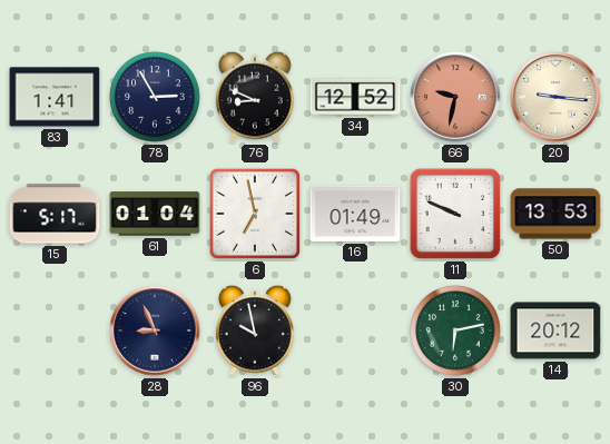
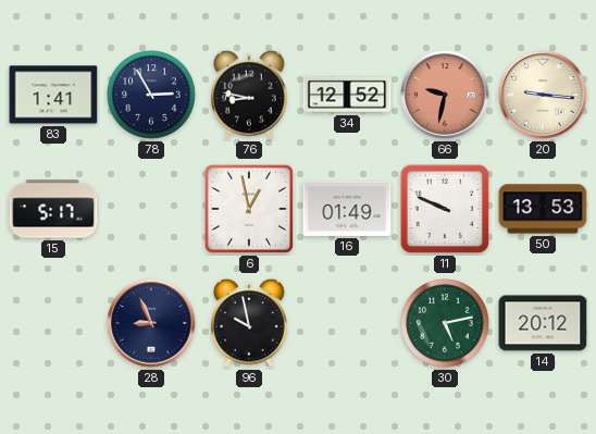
76: 8:49 -> 8:47 (250, 95)
61: 01:04 -> none (155, 214)
6: 6:58 -> 12:58 (249, 209)
30: 6:13 -> 5:13 (445, 323)
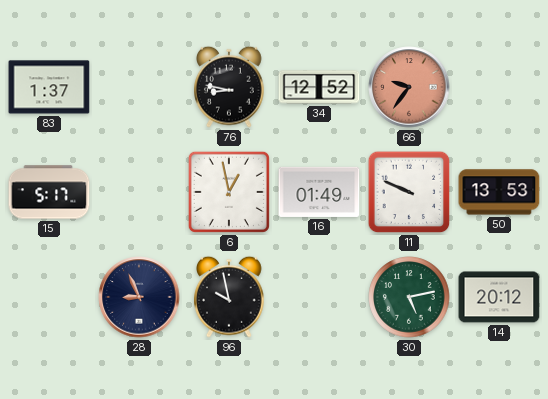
83: 1:41 -> 1:37 (49, 87)
78: 2:55 -> none (151, 95)
66: 9:32 -> 9:36 (409, 87)
20: 9:16 -> none (543, 95)
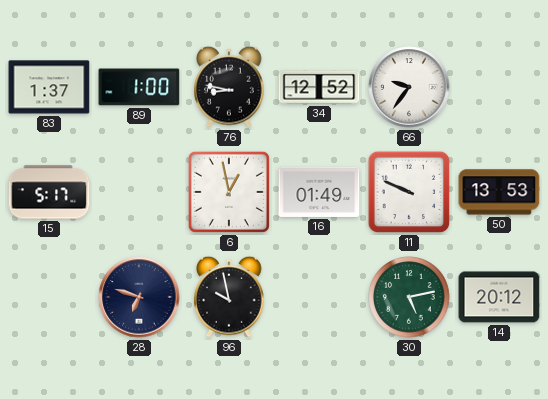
89: none -> 1:00 (139, 87)
66 dial: salmon -> white (409, 87)
28: 8:56 -> 6:48 (139, 297)
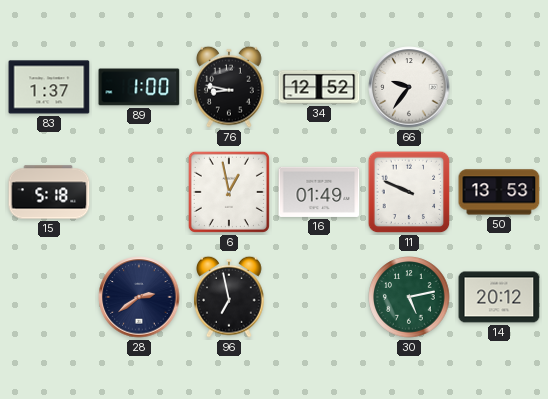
15: 5:17 -> 5:18 (49, 192)
28: 6:48 -> 2:39 (139, 297)
96: 9:58 -> 6:58 (230, 297)
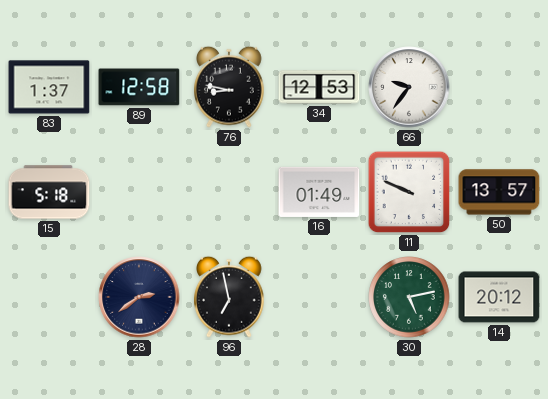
89: 1:00 -> 12:58 (139, 87)
34: 12:52 -> 12:53 (319, 87)
6: 12:58 -> none (229, 192)
50: 13:53 -> 13:57 (499, 192)
